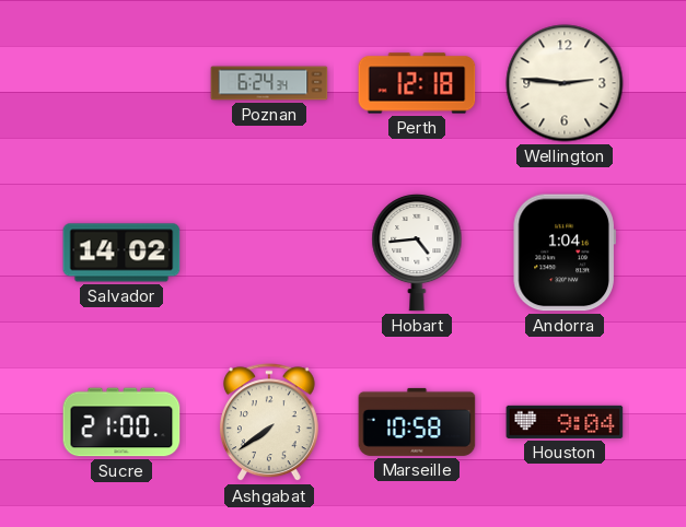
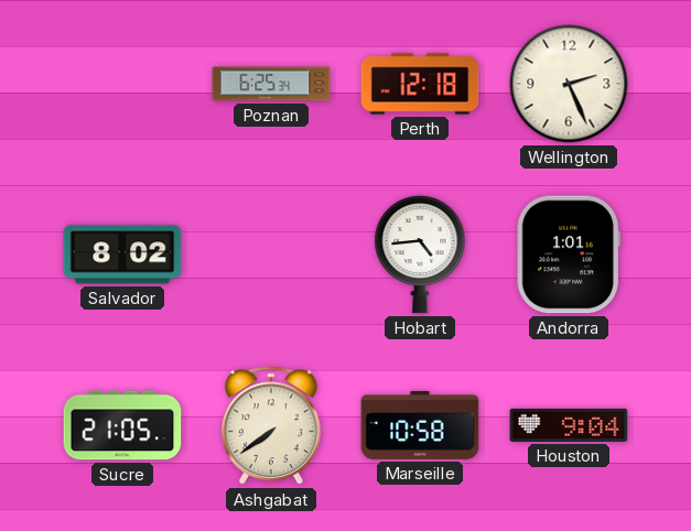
Poznan: 6:24 -> 6:25 (271, 84)
Wellington: 2:46 -> 2:26 (569, 84)
Salvador: 14:02 -> 8:02 (122, 254)
Andorra: 1:04 -> 1:01 (569, 254)
Sucre: 21:00 -> 21:05 (122, 425)
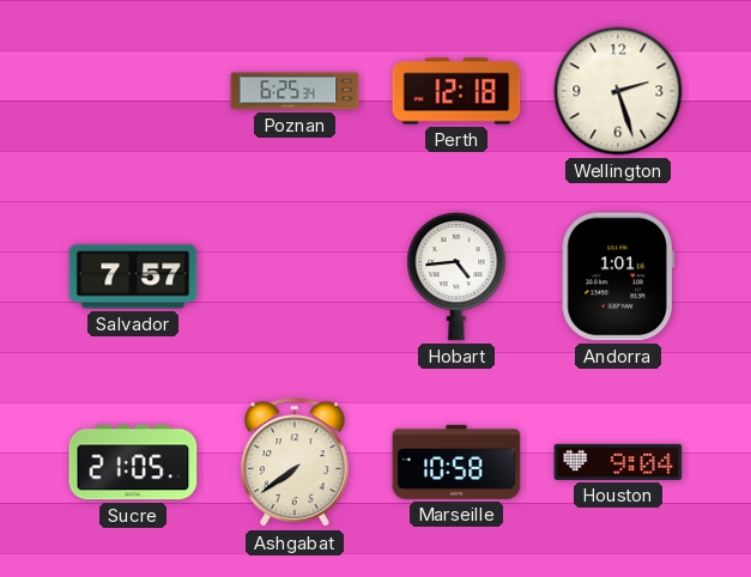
Wellington: 2:26 -> 2:27 (618, 91)
Salvador: 8:02 -> 7:57 (133, 277)
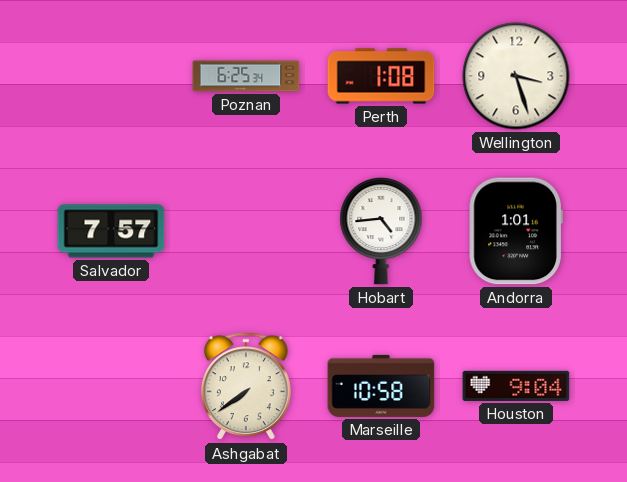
Perth: 12:18 -> 1:08 (381, 76)
Wellington: 2:27 -> 3:27 (516, 76)
Sucre: 21:05 -> none (133, 462)
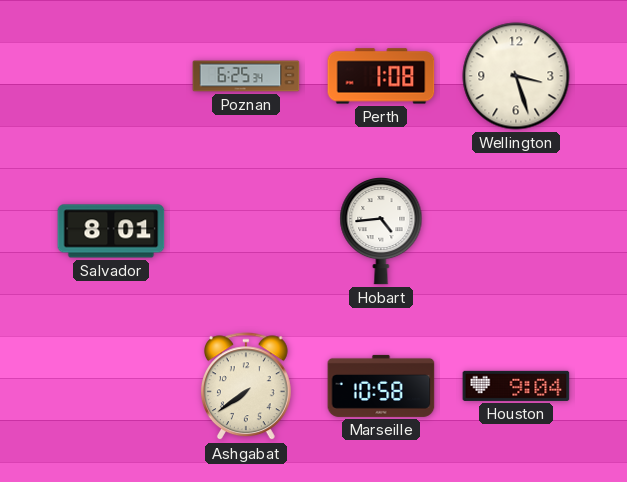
Salvador: 7:57 -> 8:01 (111, 231)
Andorra: 1:01 -> none (516, 231)
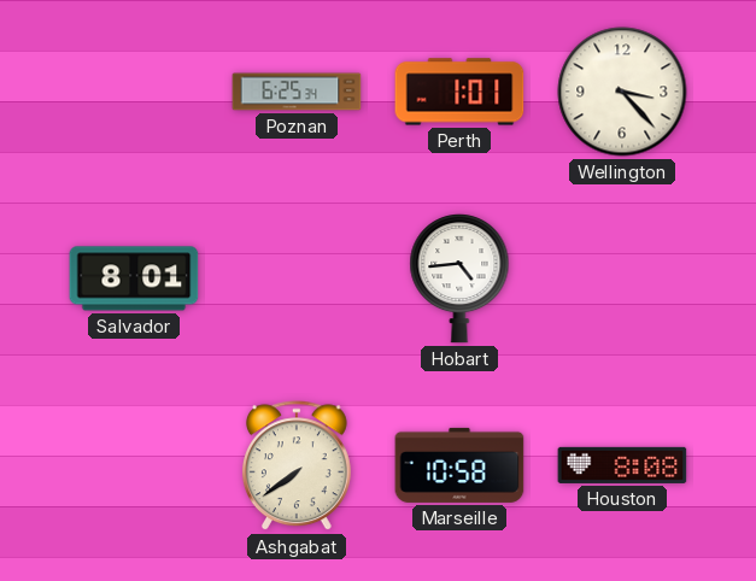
Perth: 1:08 -> 1:01 (459, 92)
Wellington: 3:27 -> 3:23 (622, 92)
Houston: 9:04 -> 8:08 (622, 465)
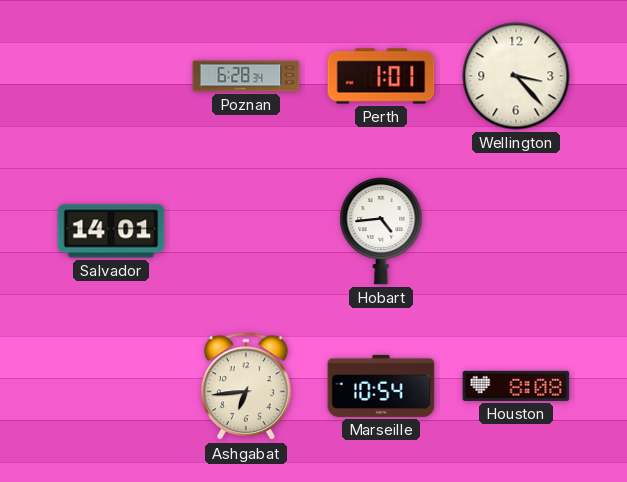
Poznan: 6:25 -> 6:28 (246, 76)
Salvador: 8:01 -> 14:01 (111, 231)
Ashgabat: 7:39 -> 6:44 (246, 387)
Marseille: 10:58 -> 10:54 (381, 386)
